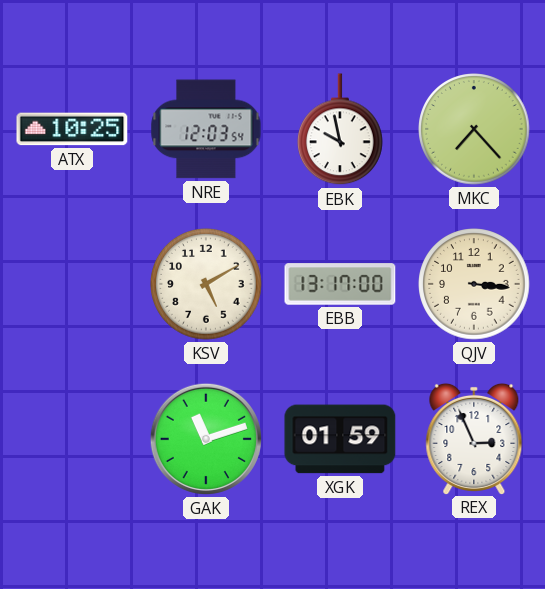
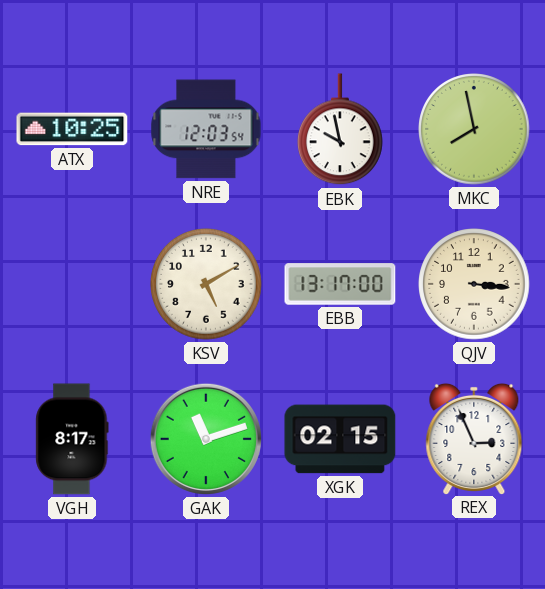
MKC: 7:23 -> 7:58 (474, 129)
VGH: none -> 8:17 (72, 439)
XGK: 01:59 -> 02:15 (340, 439)
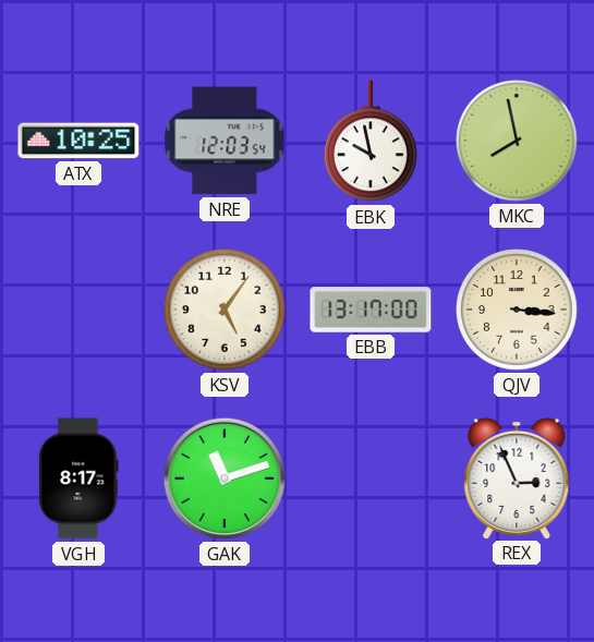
KSV: 5:10 -> 5:06 (225, 310)
XGK: 02:15 -> none (340, 439)
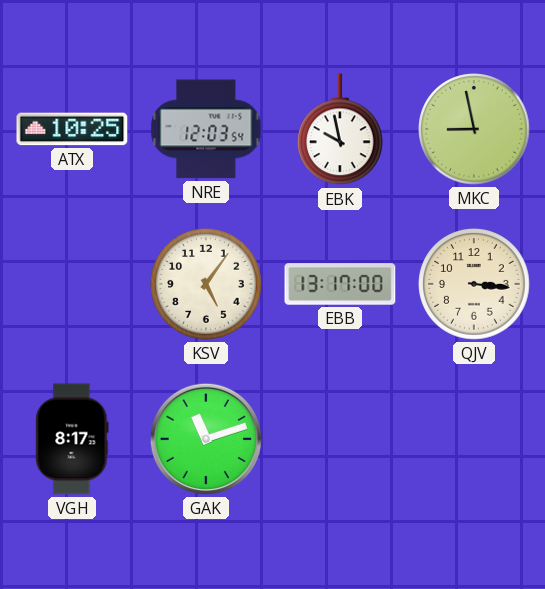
MKC: 7:58 -> 8:58 (474, 129)
REX: 2:56 -> none (517, 477)
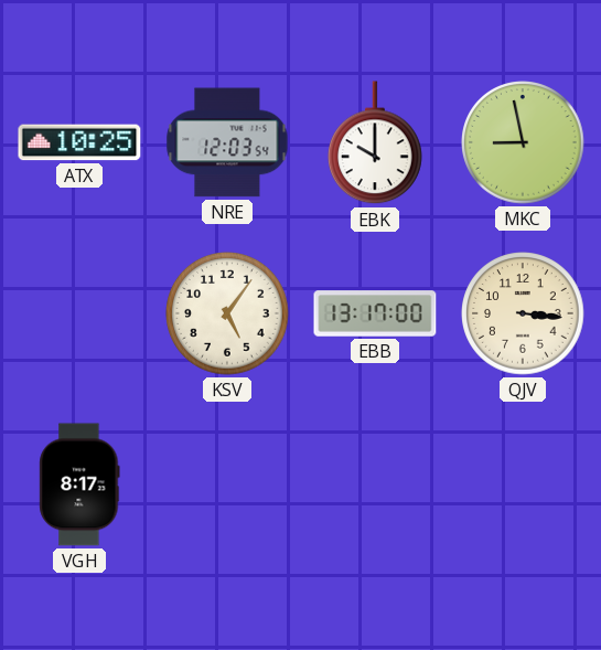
EBK: 9:58 -> 10:00 (376, 143)
GAK: 11:12 -> none (206, 439)
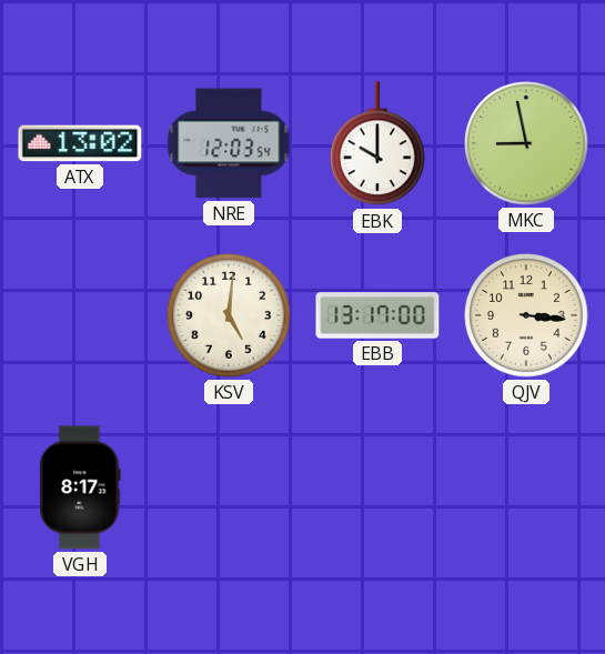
ATX: 10:25 -> 13:02 (80, 143)
KSV: 5:06 -> 5:01 (229, 315)
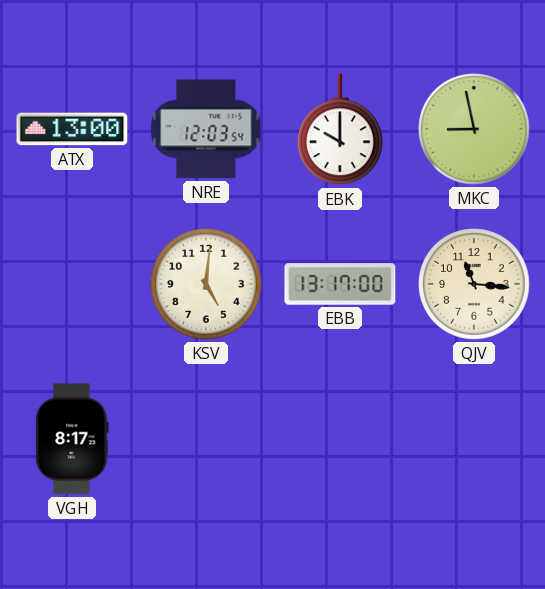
ATX: 13:02 -> 13:00 (72, 129)
QJV: 3:16 -> 11:16 (474, 284)
